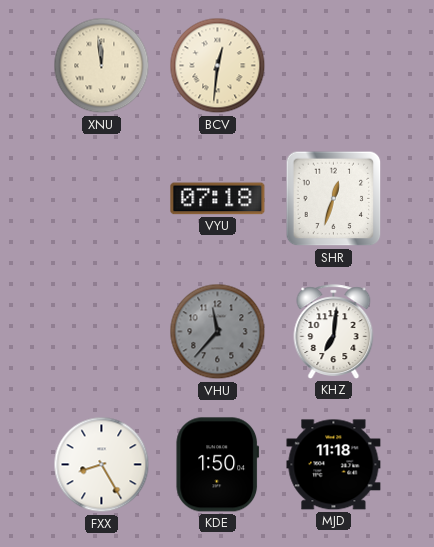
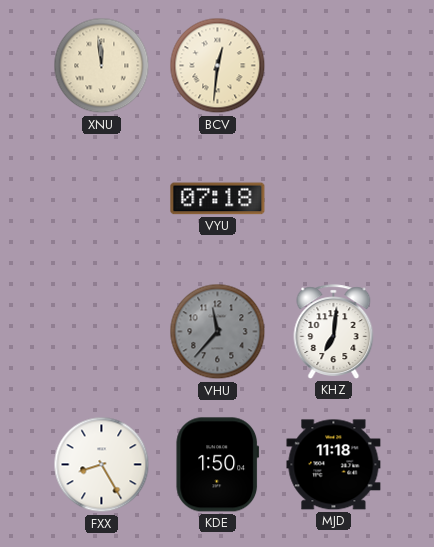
SHR: 12:33 -> none (334, 199)
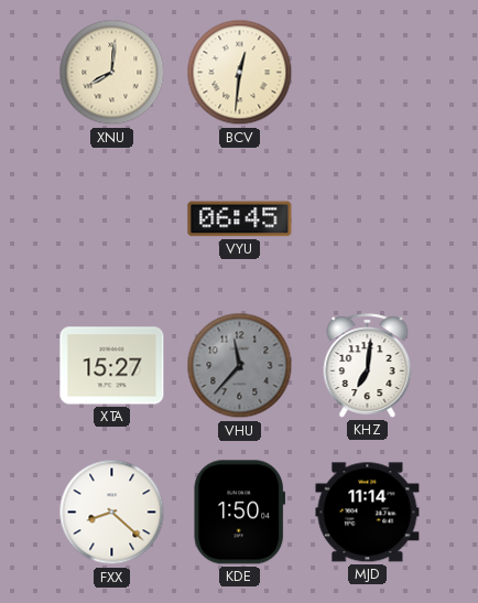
XNU: 11:59 -> 8:01 (112, 73)
VYU: 07:18 -> 06:45 (240, 219)
XTA: none -> 15:27 (112, 366)
FXX: 8:25 -> 8:22 (112, 513)
MJD: 11:18 -> 11:14 (368, 513)
